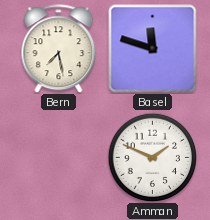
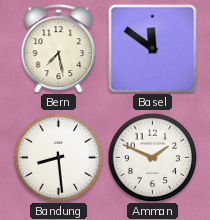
Basel: 11:48 -> 11:51 (153, 49)
Bandung: none -> 8:29 (58, 157)
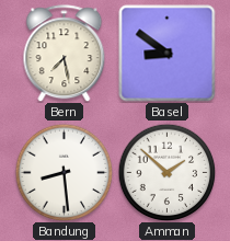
Basel: 11:51 -> 8:51 (168, 54)
Amman: 1:49 -> 1:52 (166, 172)
